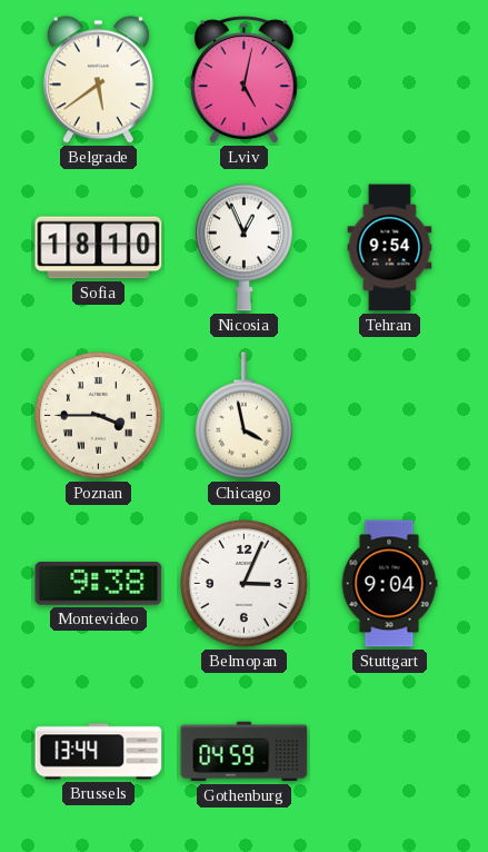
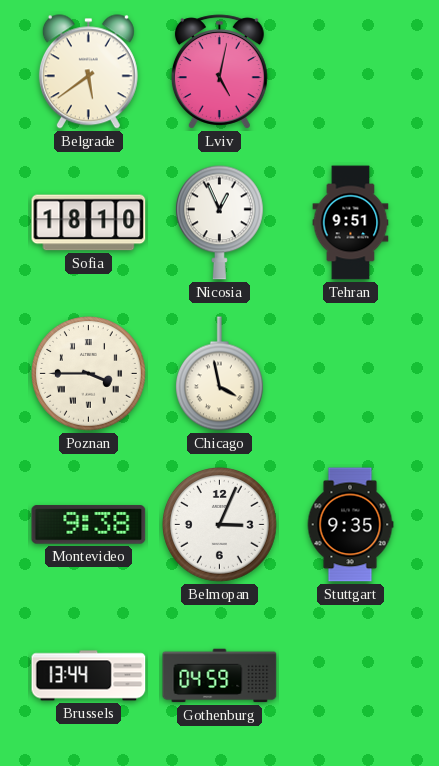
Tehran: 9:54 -> 9:51 (351, 223)
Stuttgart: 9:04 -> 9:35 (350, 525)
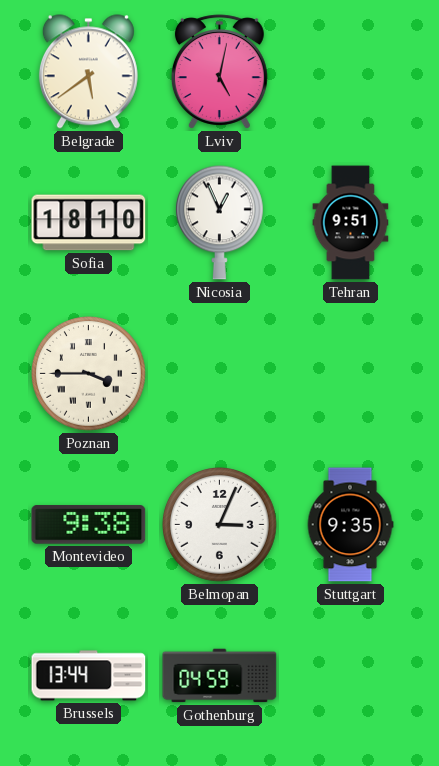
Chicago: 3:58 -> none (219, 374)
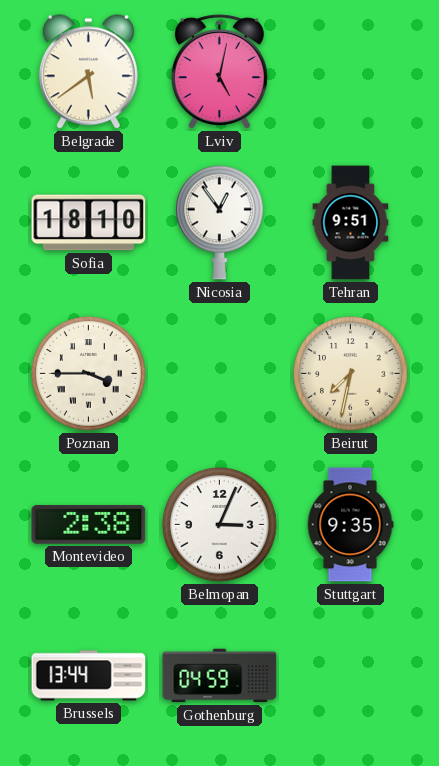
Nicosia: 12:56 -> 12:54 (219, 223)
Beirut: none -> 7:32 (351, 374)
Montevideo: 9:38 -> 2:38 (89, 525)
